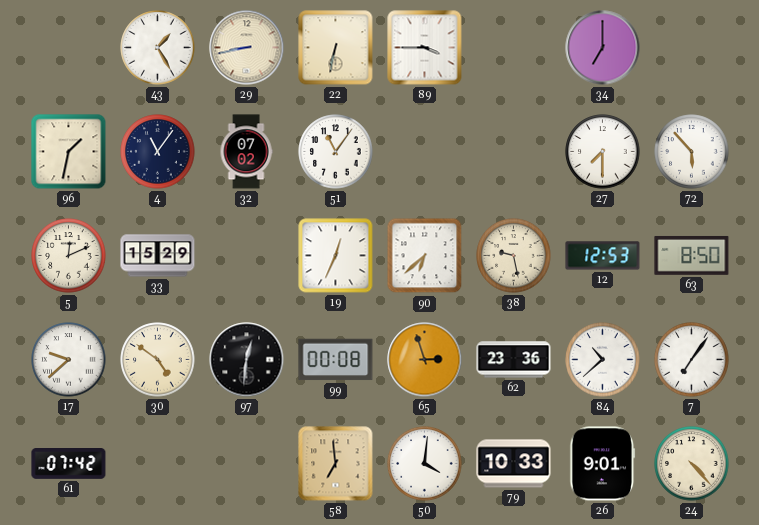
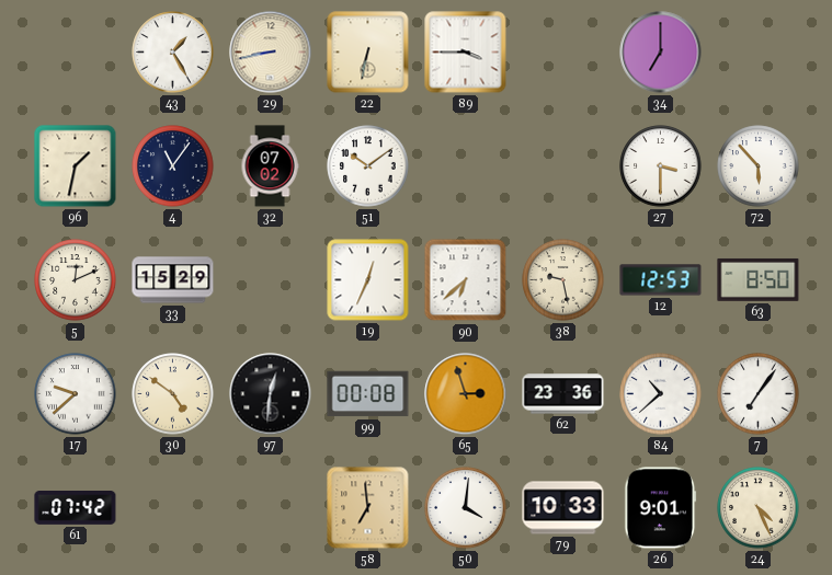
51: 11:06 -> 10:09 (368, 166)
27: 7:30 -> 3:30 (661, 166)
24: 4:23 -> 4:26 (759, 508)
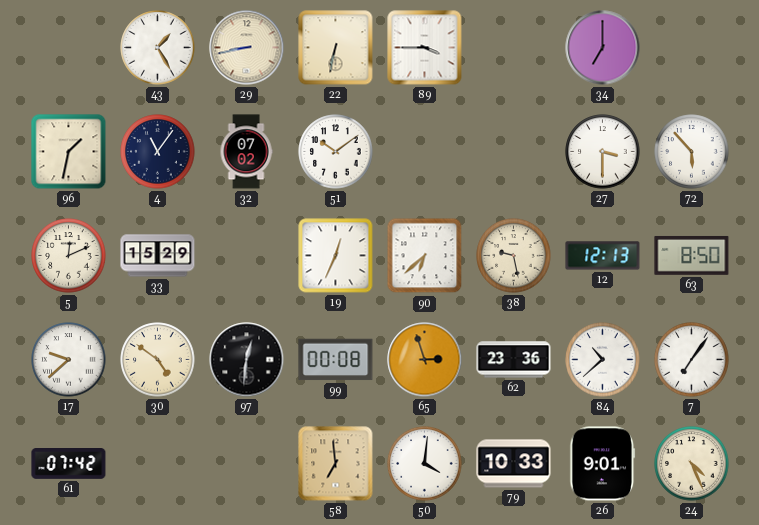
12: 12:53 -> 12:13 (603, 256)
